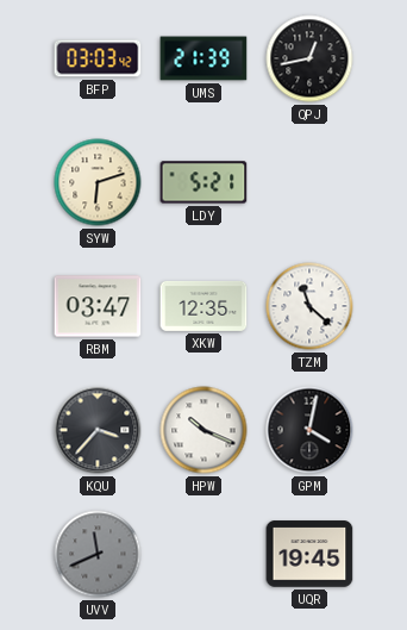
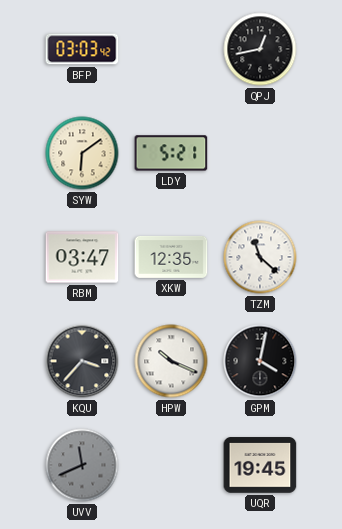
UMS: 21:39 -> none (203, 58)
SYW: 6:12 -> 6:09 (82, 153)
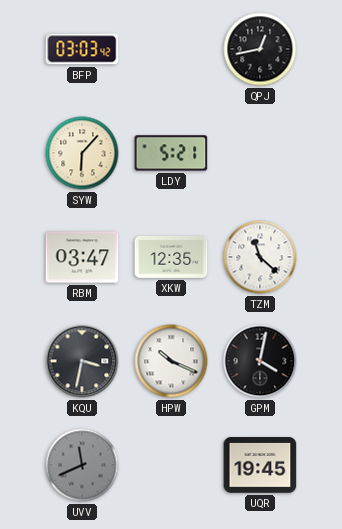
SYW: 6:09 -> 6:07 (82, 153)
KQU: 3:37 -> 3:32 (82, 361)
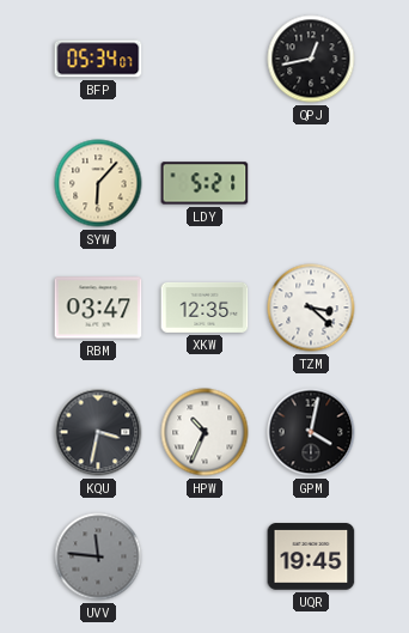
BFP: 03:03 -> 05:34 (98, 59)
TZM: 11:22 -> 3:22 (311, 308)
HPW: 10:19 -> 10:34 (204, 432)
UVV: 11:41 -> 11:46 (98, 556)
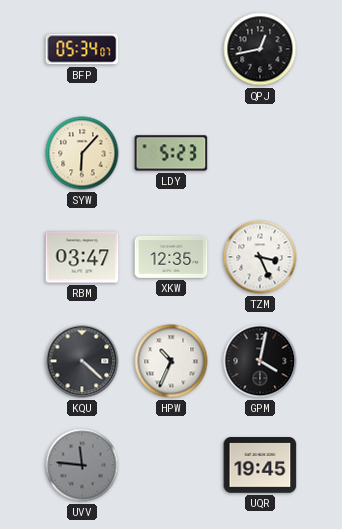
LDY: 5:21 -> 5:23 (171, 153)
TZM: 3:22 -> 3:26 (260, 257)
KQU: 3:32 -> 4:22 (82, 361)
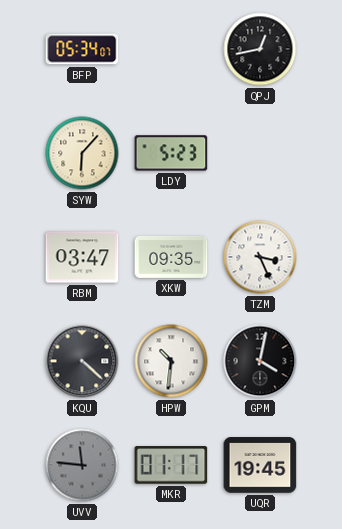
XKW: 12:35 -> 09:35 (171, 257)
HPW: 10:34 -> 10:31 (171, 361)
MKR: none -> 01:17 (171, 465)
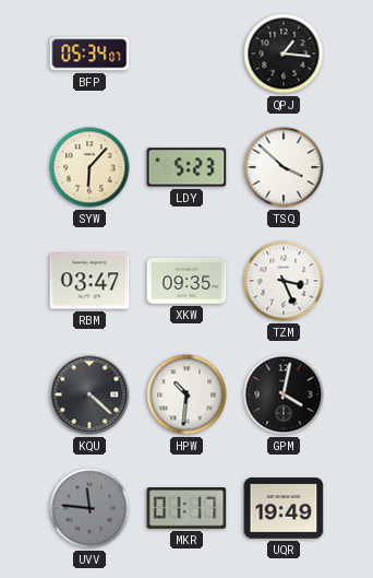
QPJ: 12:43 -> 1:16 (284, 54)
TSQ: none -> 3:52 (284, 167)
UQR: 19:45 -> 19:49 (284, 508)
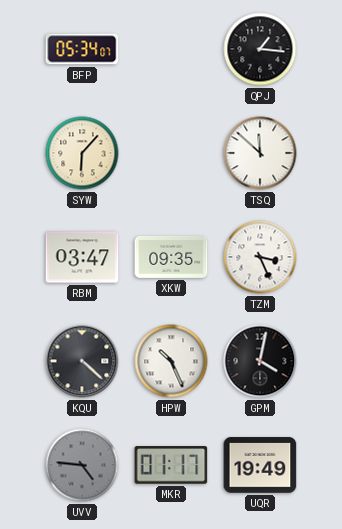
LDY: 5:23 -> none (186, 167)
TSQ: 3:52 -> 11:52 (260, 153)
HPW: 10:31 -> 10:26 (171, 361)
UVV: 11:46 -> 4:46 (82, 465)
